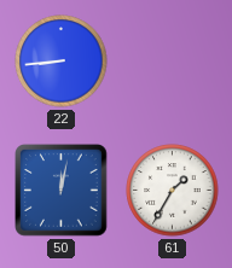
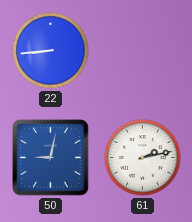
50: 12:02 -> 9:02 (51, 158)
61: 1:35 -> 2:13 (143, 158)
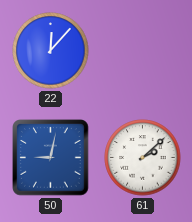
22: 8:44 -> 12:07 (51, 51)
61: 2:13 -> 2:08 (143, 158)
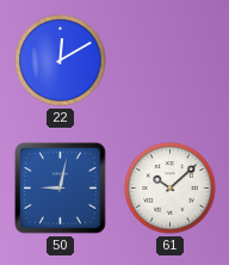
22: 12:07 -> 12:10 (61, 61)
61: 2:08 -> 10:08 (171, 189)
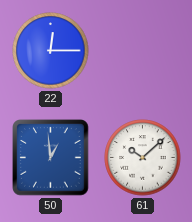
22: 12:10 -> 12:15 (51, 51)
50: 9:02 -> 12:59 (51, 158)
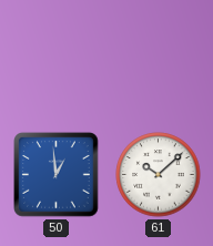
22: 12:15 -> none (51, 51)
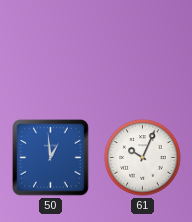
61: 10:08 -> 10:04 (143, 158)
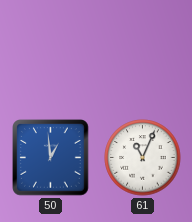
61: 10:04 -> 11:04 (143, 158)
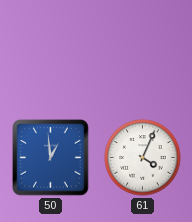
61: 11:04 -> 4:04 (143, 158)
